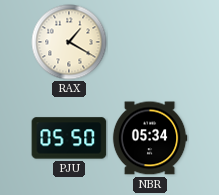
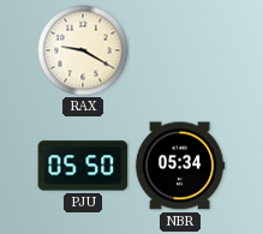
RAX: 1:20 -> 9:20 (83, 50)
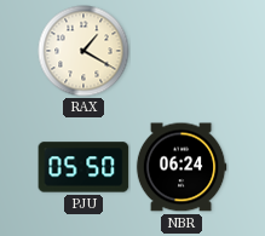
RAX: 9:20 -> 1:20 (83, 51)
NBR: 05:34 -> 06:24 (182, 167)
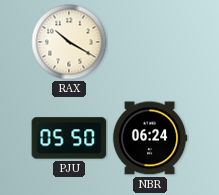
RAX: 1:20 -> 10:20 (69, 42)
